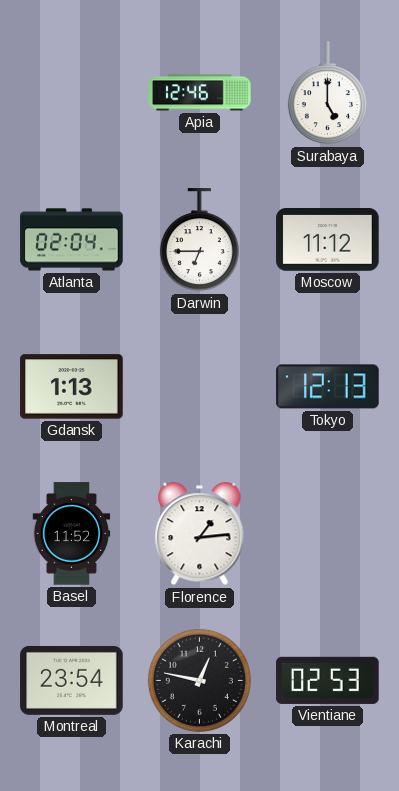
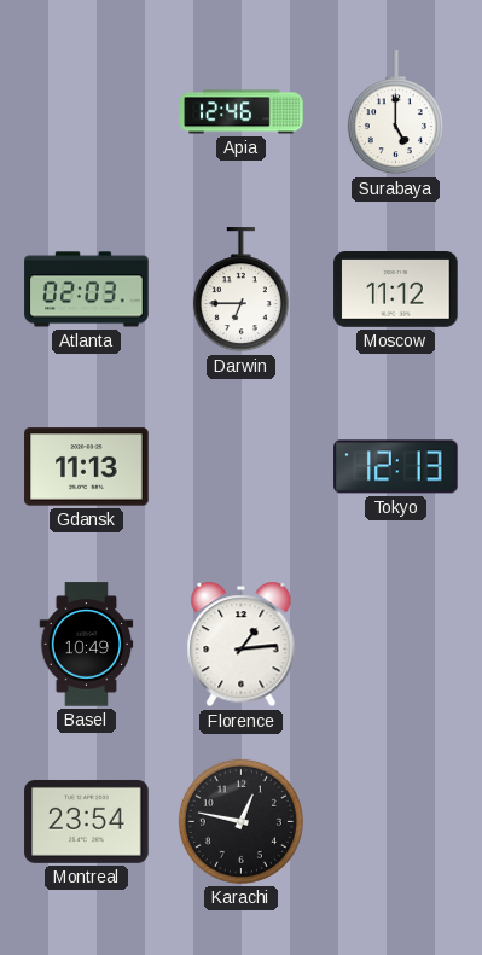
Atlanta: 02:04 -> 02:03 (87, 290)
Gdansk: 1:13 -> 11:13 (87, 467)
Basel: 11:52 -> 10:49 (87, 645)
Vientiane: 02:53 -> none (328, 680)
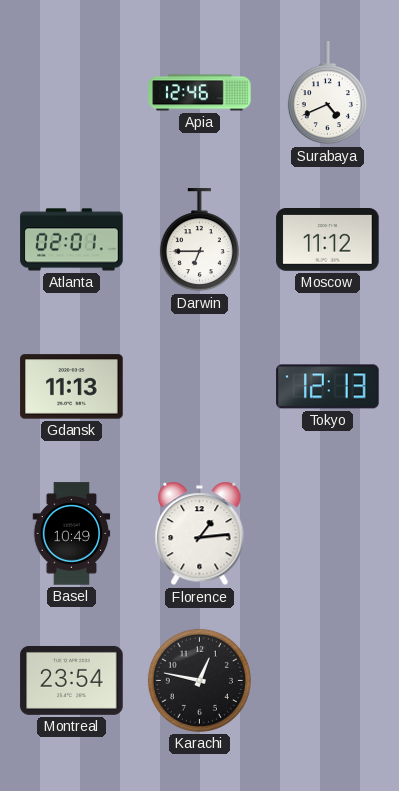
Surabaya: 5:00 -> 4:41 (327, 93)
Atlanta: 02:03 -> 02:01 (72, 240)
